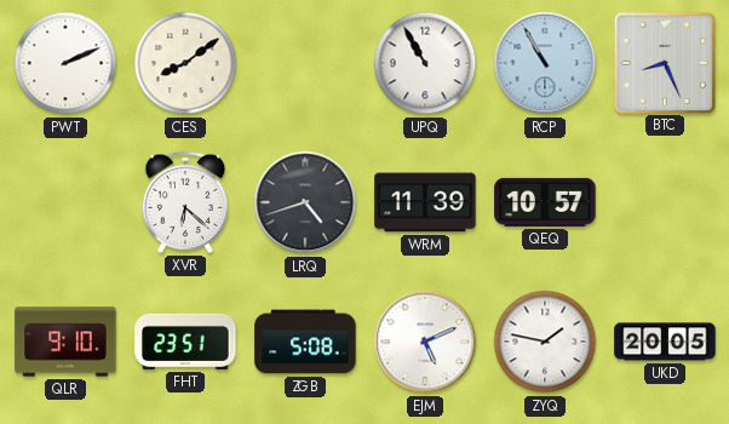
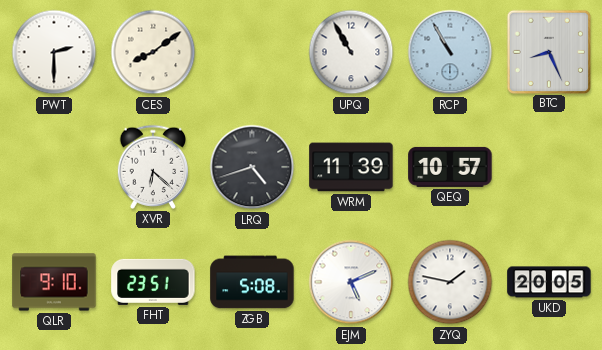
PWT: 2:11 -> 2:30 (54, 52)
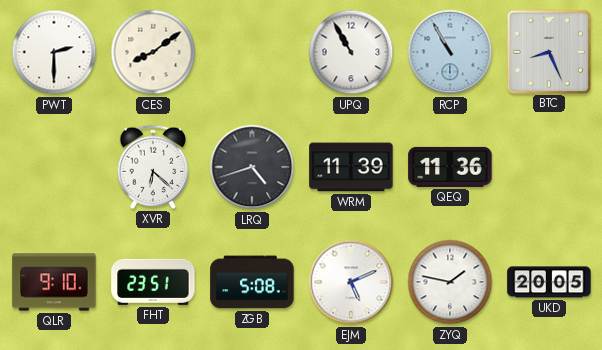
QEQ: 10:57 -> 11:36 (450, 167)
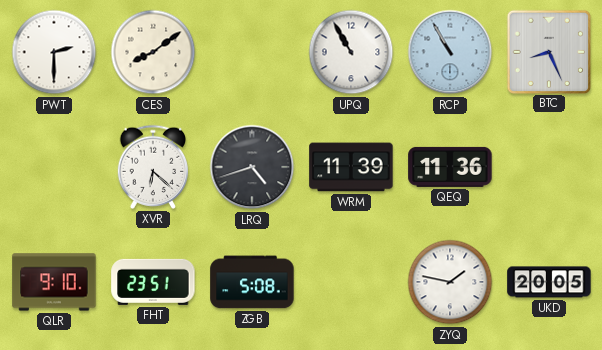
EJM: 5:11 -> none (351, 282)
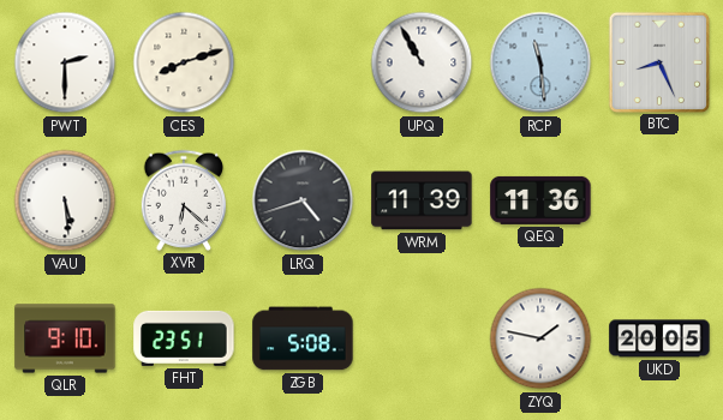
CES: 8:09 -> 8:12 (184, 62)
RCP: 10:55 -> 11:29 (540, 62)
VAU: none -> 5:29 (65, 200)
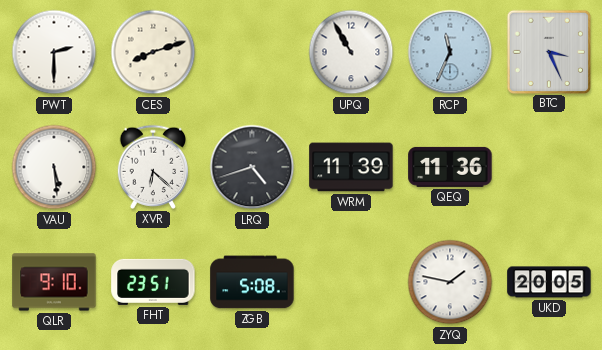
RCP: 11:29 -> 11:34 (450, 52)
BTC: 8:26 -> 3:26 (548, 51)
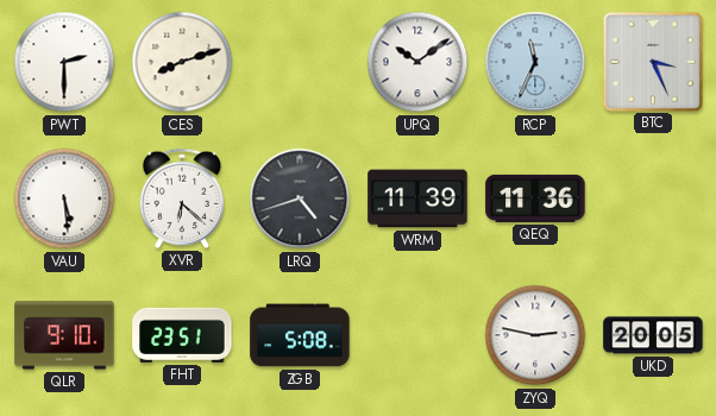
UPQ: 10:55 -> 10:09 (417, 62)
ZYQ: 1:47 -> 2:47 (535, 335)
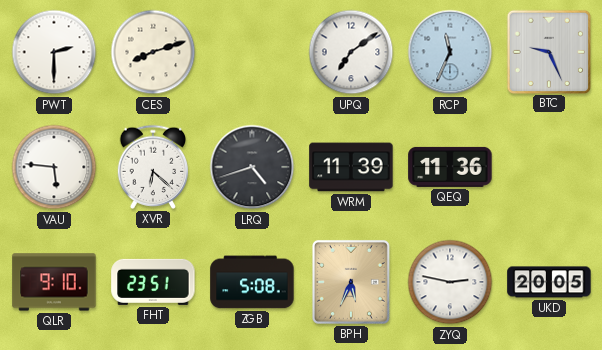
UPQ: 10:09 -> 7:09 (351, 52)
BTC: 3:26 -> 9:26 (548, 51)
VAU: 5:29 -> 5:46 (54, 167)
BPH: none -> 5:34 (351, 282)
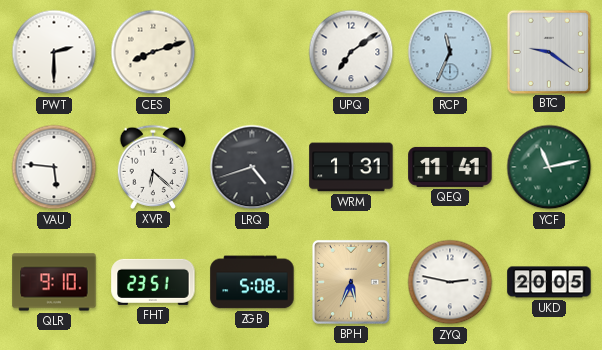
BTC: 9:26 -> 9:21 (548, 51)
WRM: 11:39 -> 1:31 (351, 167)
QEQ: 11:36 -> 11:41 (450, 167)
YCF: none -> 11:13 (549, 167)
